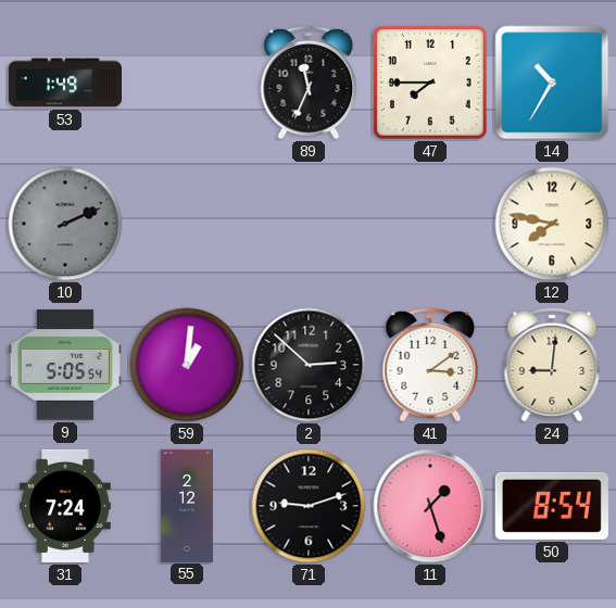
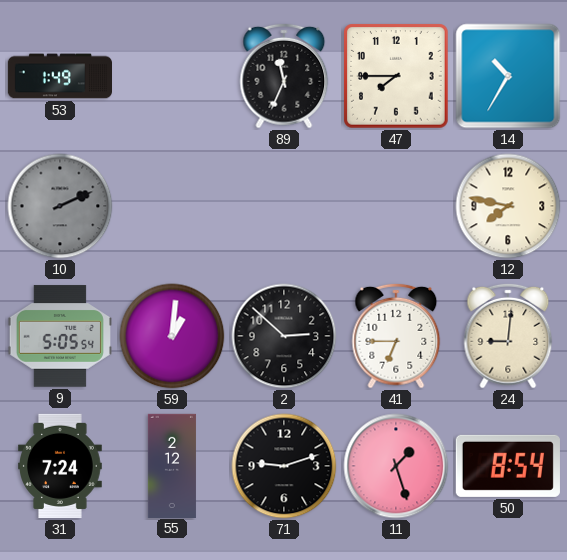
41: 3:09 -> 6:45 (396, 336)
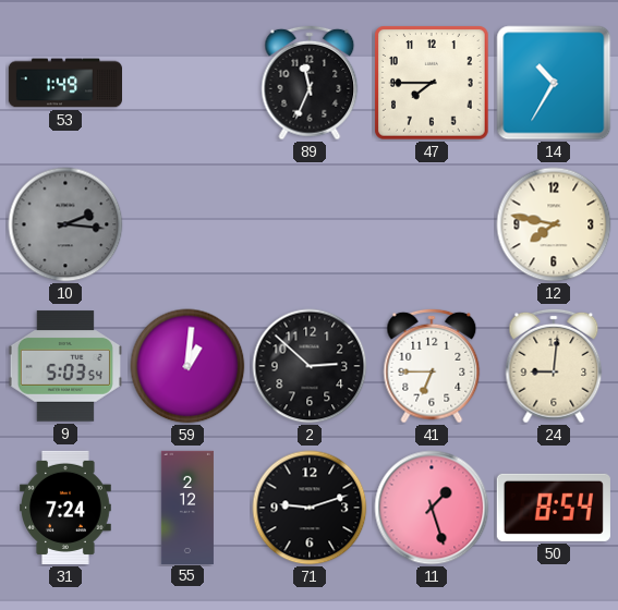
10: 2:11 -> 2:16 (65, 224)
9: 5:05 -> 5:03 (65, 366)
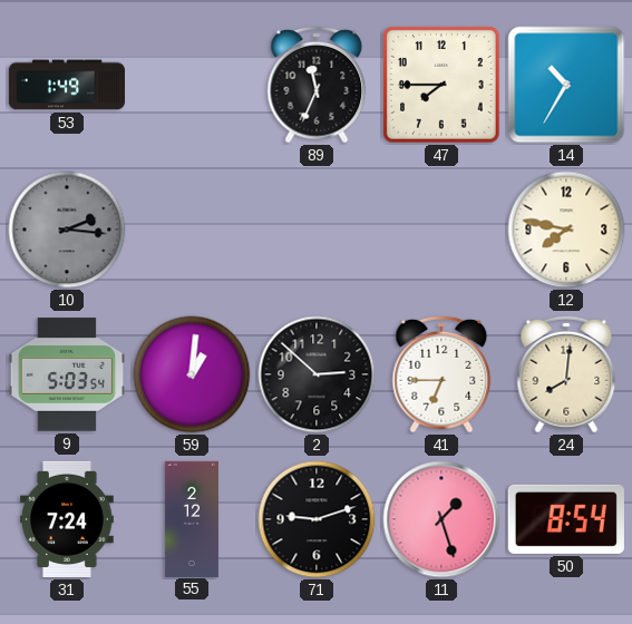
24: 9:01 -> 8:01 (566, 374)
